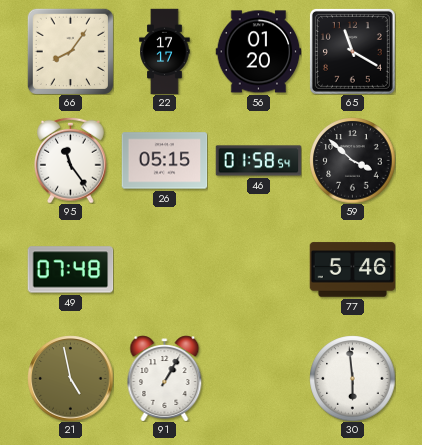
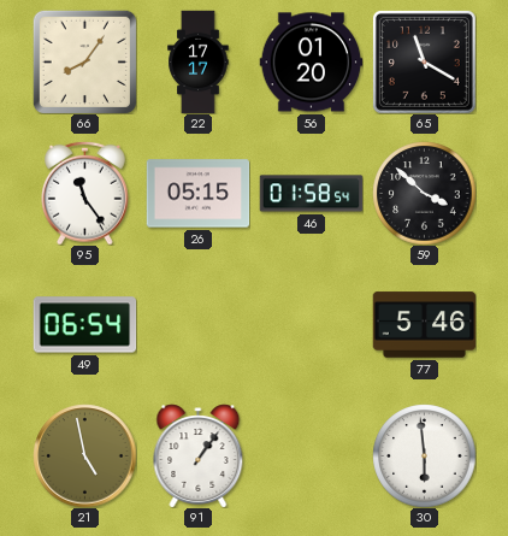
49: 07:48 -> 06:54 (84, 325)
91: 1:05 -> 1:06 (199, 455)
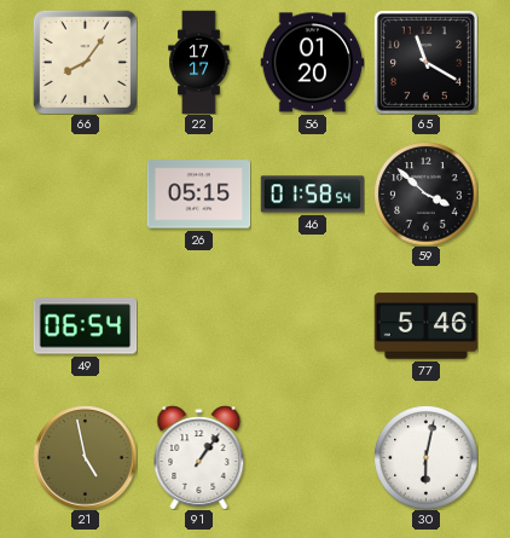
95: 11:24 -> none (85, 193)
30: 5:59 -> 6:02 (425, 457)
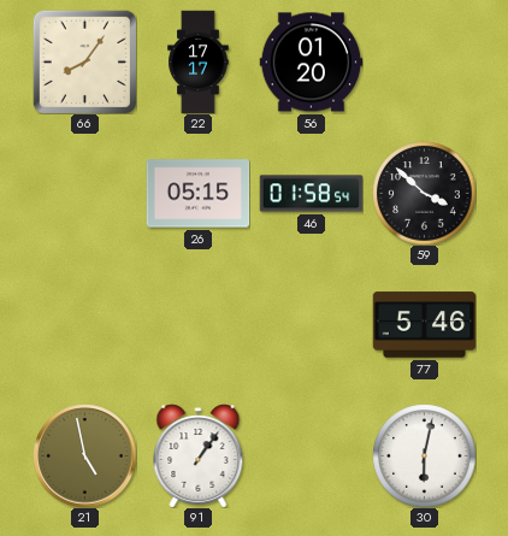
65: 11:20 -> none (425, 62)
49: 06:54 -> none (85, 326)
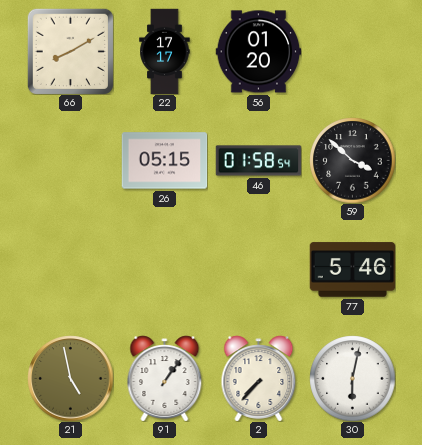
66: 8:06 -> 8:10 (70, 51)
2: none -> 7:37 (259, 378)
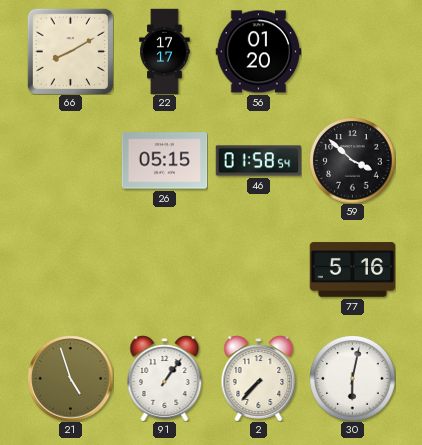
77: 5:46 -> 5:16 (352, 270)
21: 4:58 -> 4:57 (70, 378)
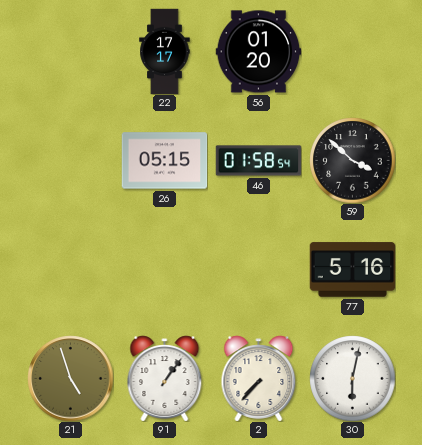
66: 8:10 -> none (70, 51)
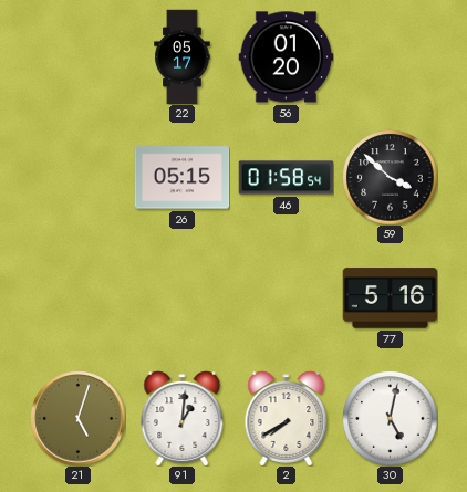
22: 17:17 -> 05:17 (183, 56)
21: 4:57 -> 5:03 (77, 418)
91: 1:06 -> 1:01 (183, 418)
2: 7:37 -> 7:40 (287, 418)
30: 6:02 -> 5:02 (390, 418)
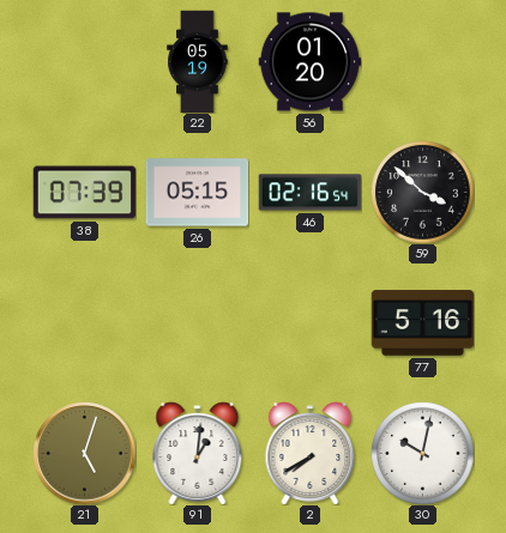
22: 05:17 -> 05:19 (198, 61)
38: none -> 07:39 (84, 193)
46: 01:58 -> 02:16 (309, 193)
30: 5:02 -> 10:02 (422, 453)
